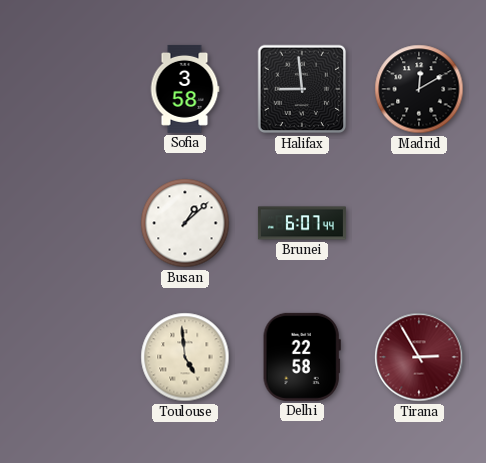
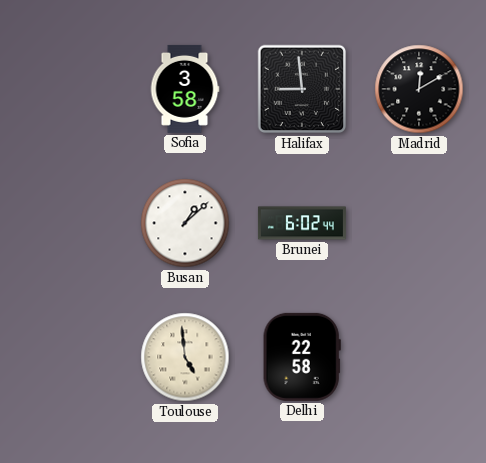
Brunei: 6:07 -> 6:02 (302, 223)
Tirana: 2:55 -> none (419, 357)
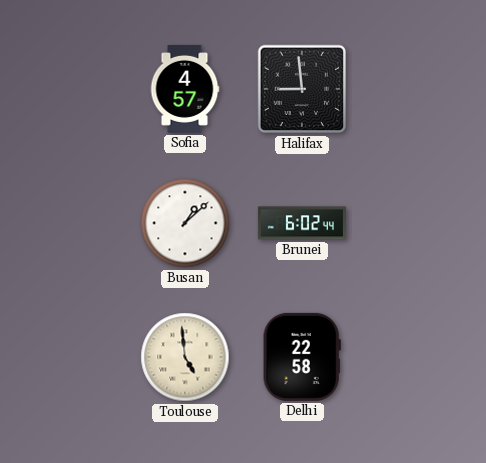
Sofia: 3:58 -> 4:57 (185, 89)
Madrid: 12:10 -> none (419, 89)
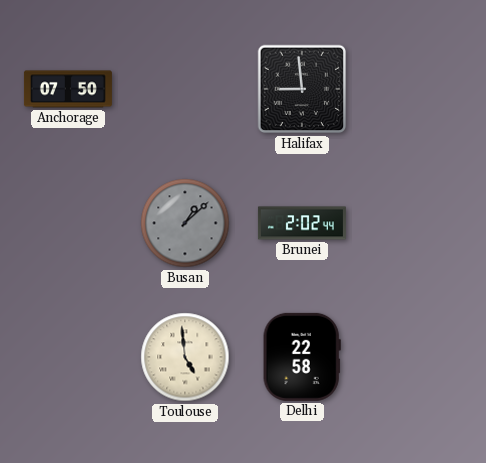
Anchorage: none -> 07:50 (68, 89)
Sofia: 4:57 -> none (185, 89)
Busan dial: white -> grey (185, 223)
Brunei: 6:02 -> 2:02 (302, 223)
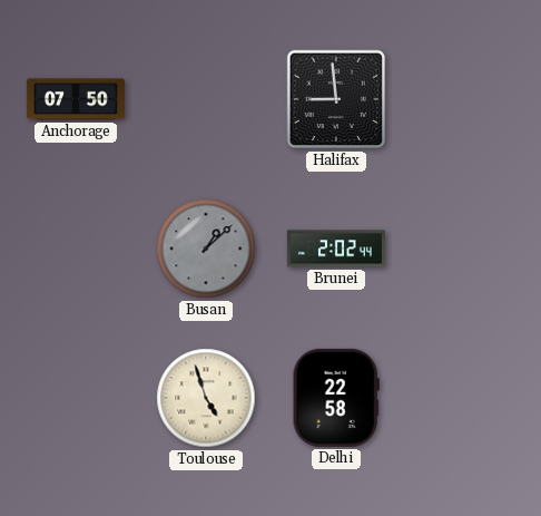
Toulouse: 4:59 -> 4:57 (206, 398)
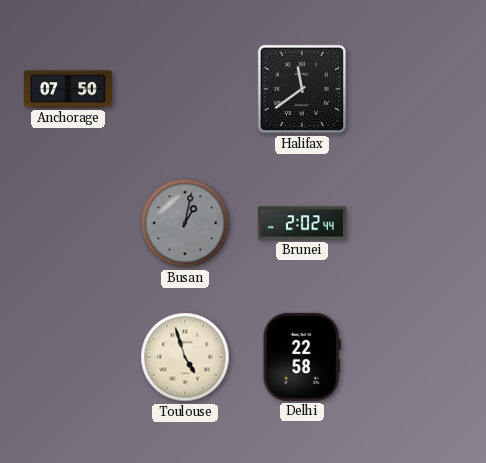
Halifax: 8:59 -> 11:39 (302, 89)
Busan: 1:08 -> 1:02 (185, 223)
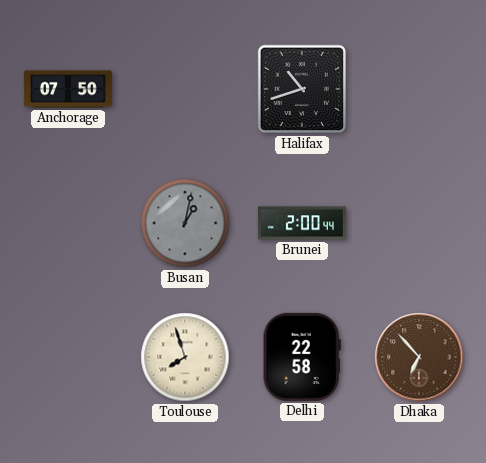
Halifax: 11:39 -> 10:42 (302, 89)
Brunei: 2:02 -> 2:00 (302, 223)
Toulouse: 4:57 -> 7:57 (185, 357)
Dhaka: none -> 6:53 (419, 357)
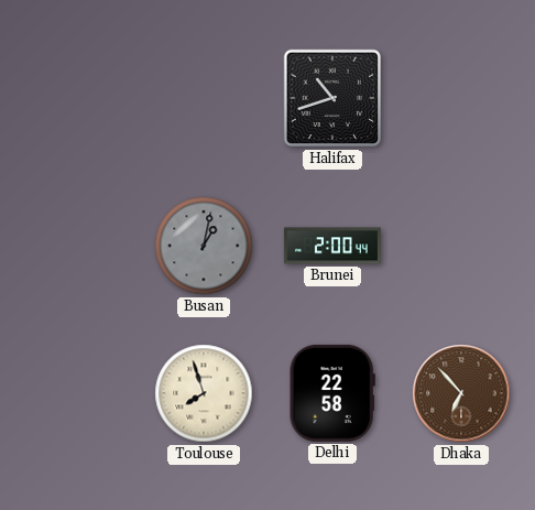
Anchorage: 07:50 -> none (68, 89)
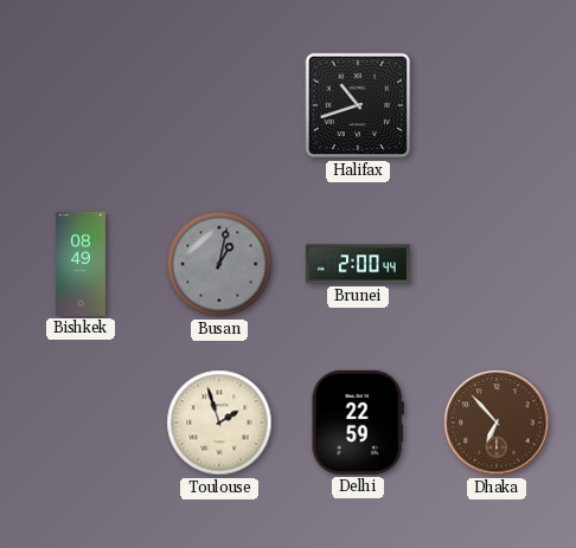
Bishkek: none -> 08:49 (81, 264)
Toulouse: 7:57 -> 1:57 (219, 423)
Delhi: 22:58 -> 22:59 (358, 423)
